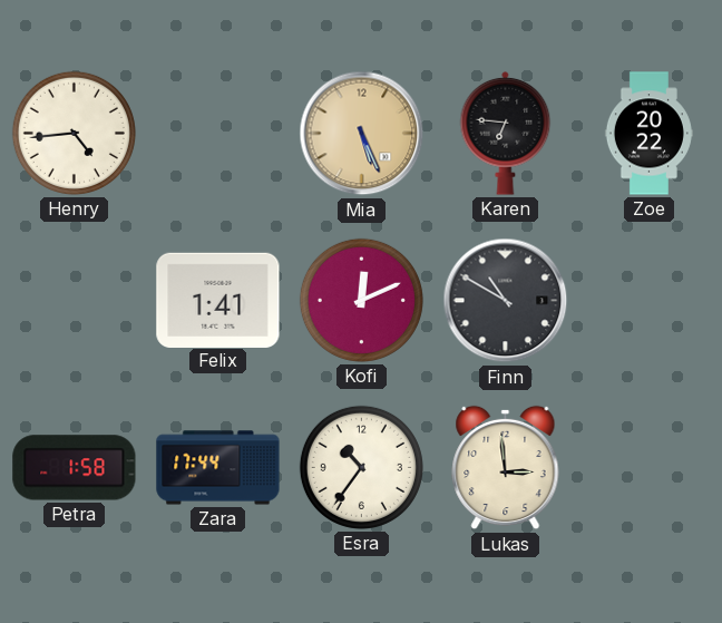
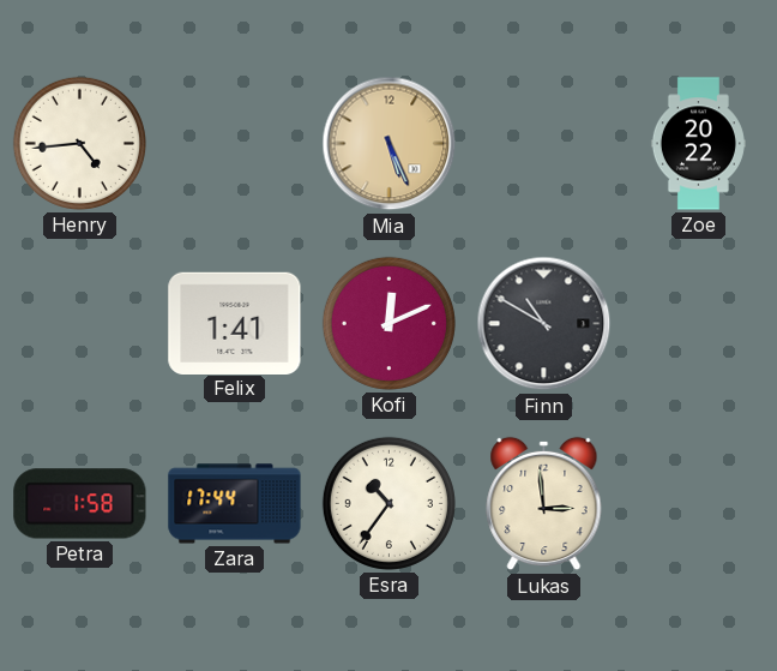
Karen: 6:46 -> none (506, 133)
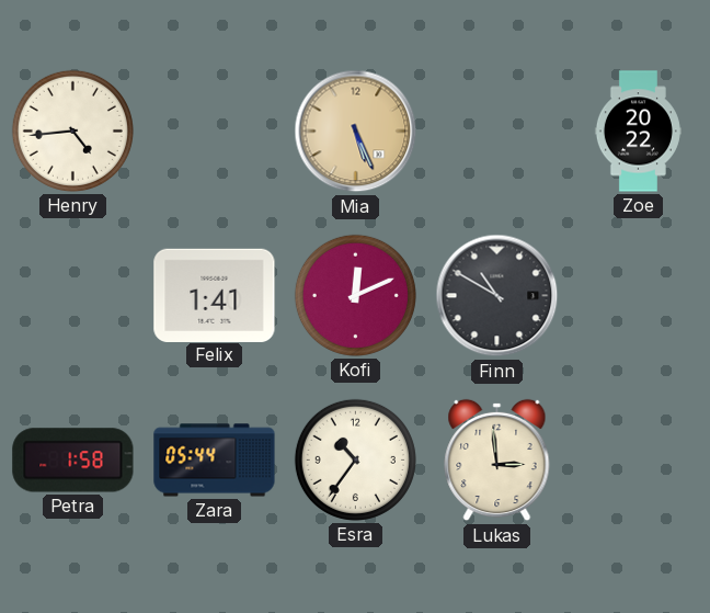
Zara: 17:44 -> 05:44 (215, 461)
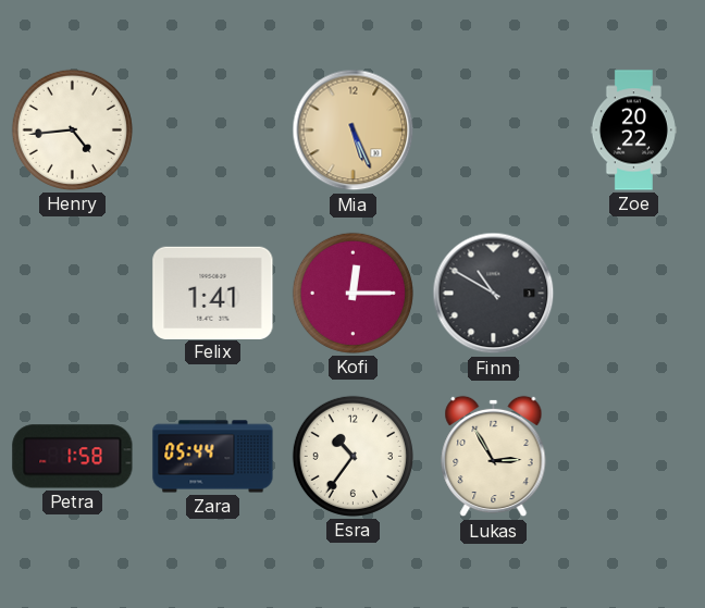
Kofi: 12:11 -> 12:15 (352, 293)
Lukas: 2:59 -> 2:55 (494, 457)
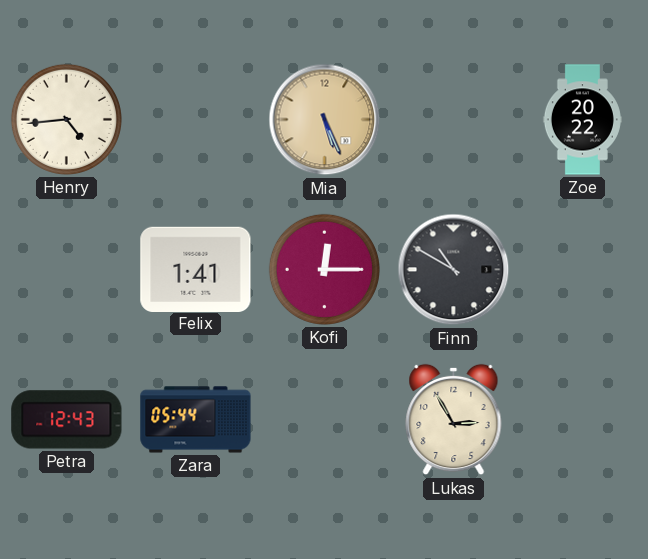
Petra: 1:58 -> 12:43 (67, 420)
Esra: 10:36 -> none (352, 456)
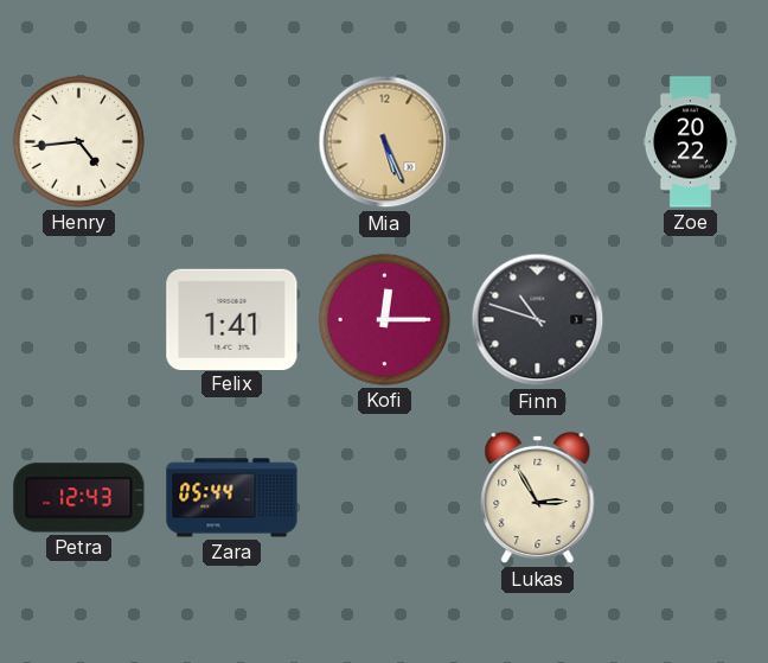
Finn: 10:50 -> 10:48 (538, 320)
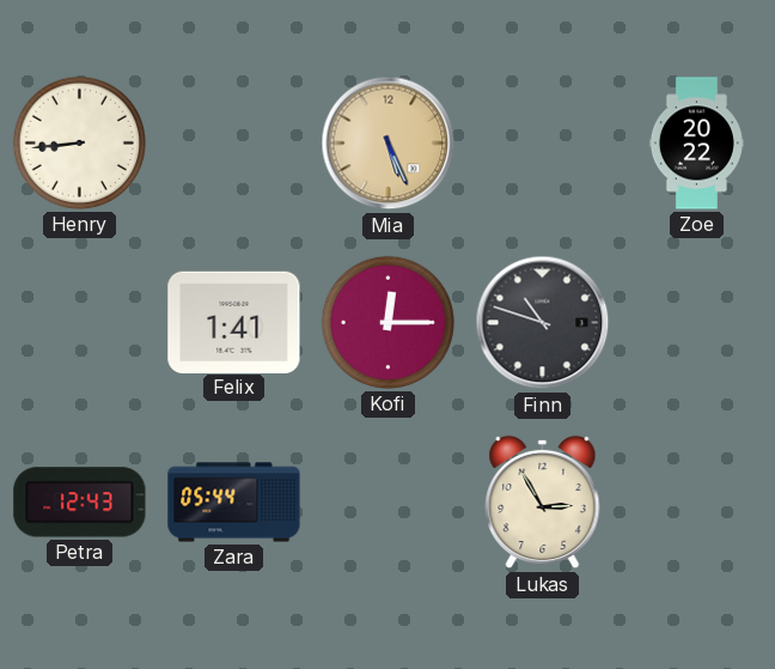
Henry: 4:44 -> 8:44 (79, 142)
